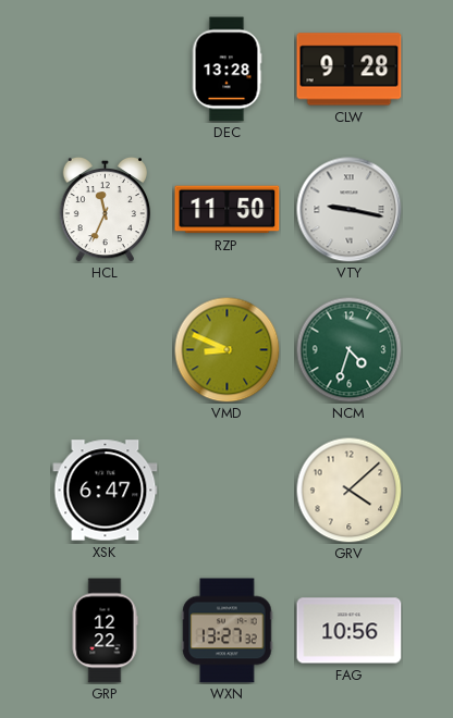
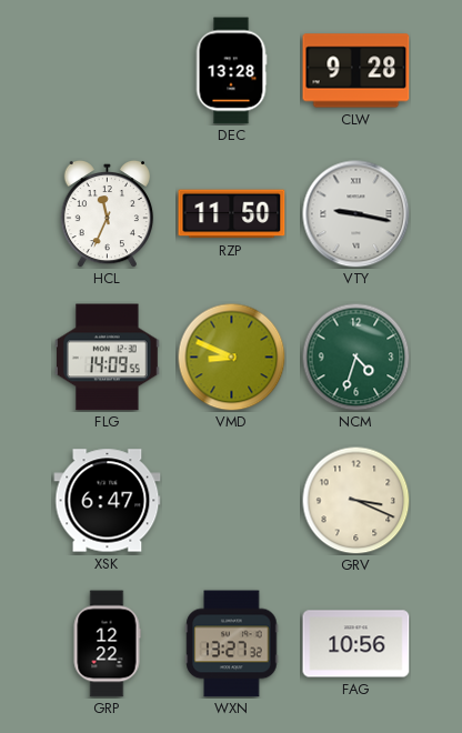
FLG: none -> 14:09 (108, 358)
GRV: 4:08 -> 3:19 (355, 500)
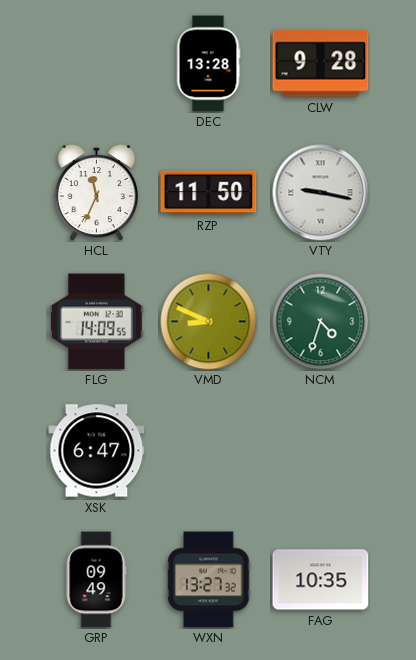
GRV: 3:19 -> none (355, 500)
GRP: 12:22 -> 09:49 (96, 580)
FAG: 10:56 -> 10:35 (321, 580)
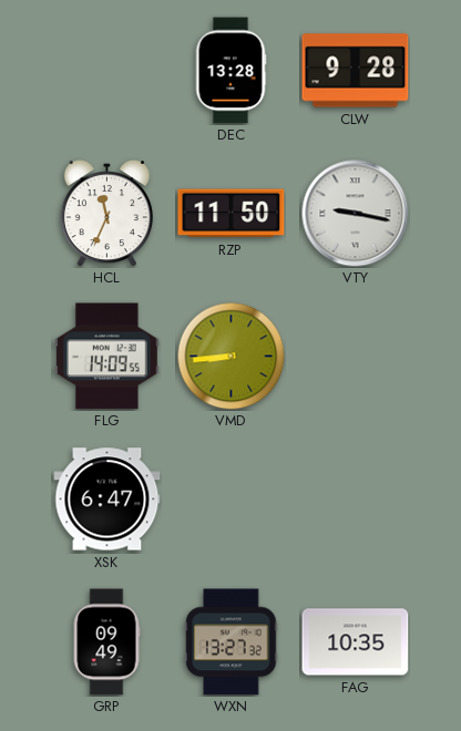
VMD: 8:49 -> 8:44 (230, 356)
NCM: 4:33 -> none (320, 321)
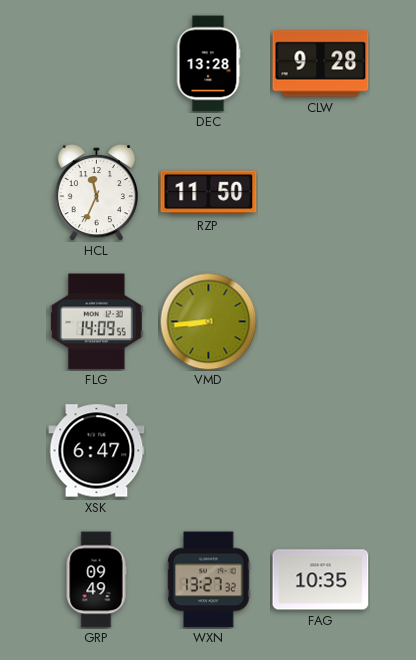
VTY: 9:17 -> none (356, 214)
